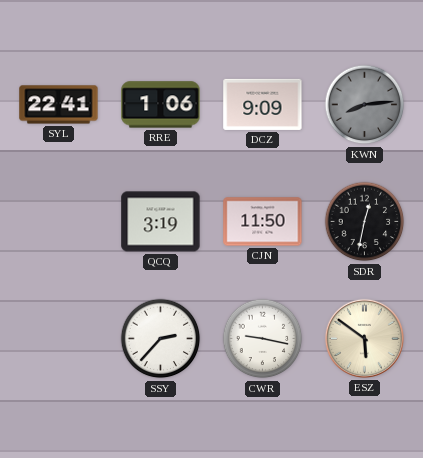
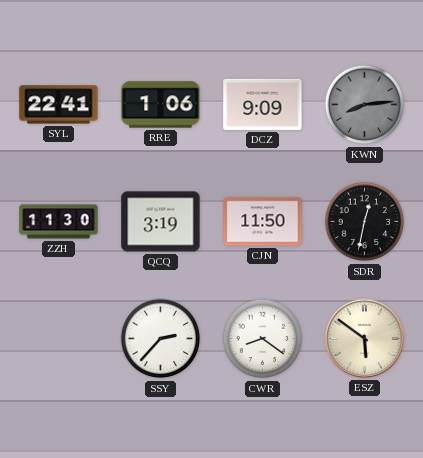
ZZH: none -> 11:30 (59, 222)
CWR: 9:17 -> 8:21 (263, 339)
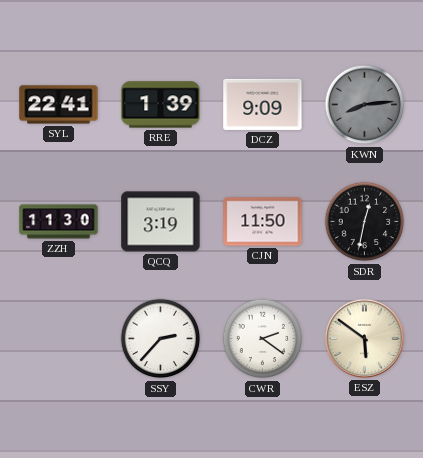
RRE: 1:06 -> 1:39 (161, 105)
CWR: 8:21 -> 2:21 (263, 339)
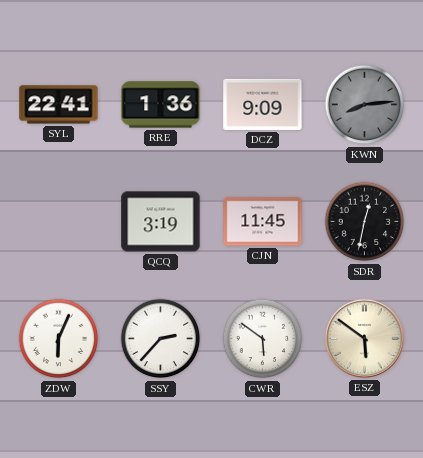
RRE: 1:39 -> 1:36 (161, 105)
ZZH: 11:30 -> none (59, 222)
CJN: 11:50 -> 11:45 (263, 222)
ZDW: none -> 6:04 (59, 339)
CWR: 2:21 -> 5:51 (263, 339)
